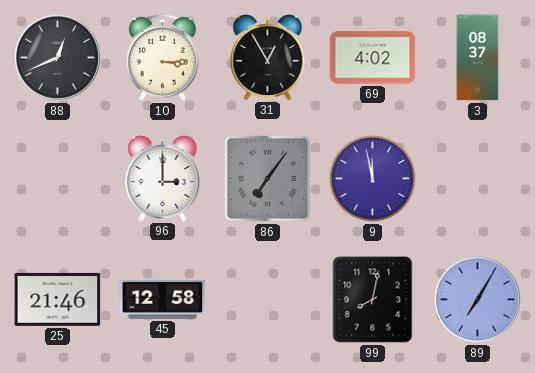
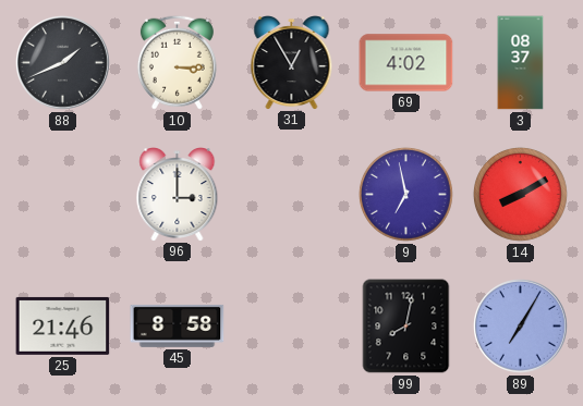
88: 12:41 -> 1:41 (63, 63)
86: 7:06 -> none (268, 179)
9: 11:58 -> 6:58 (405, 194)
14: none -> 8:10 (520, 194)
45: 12:58 -> 8:58 (178, 325)
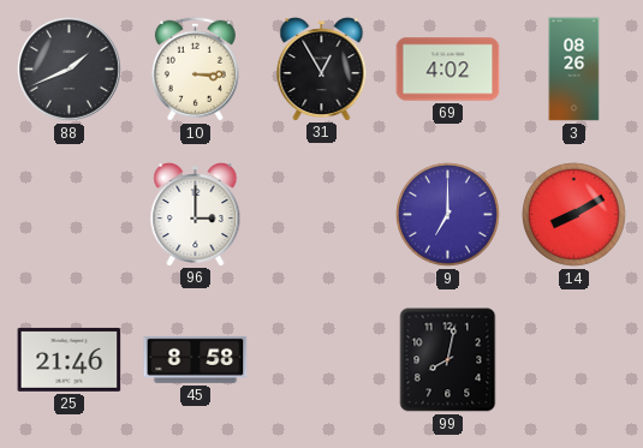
3: 08:37 -> 08:26 (574, 70)
9: 6:58 -> 7:00 (447, 214)
89: 7:05 -> none (521, 327)
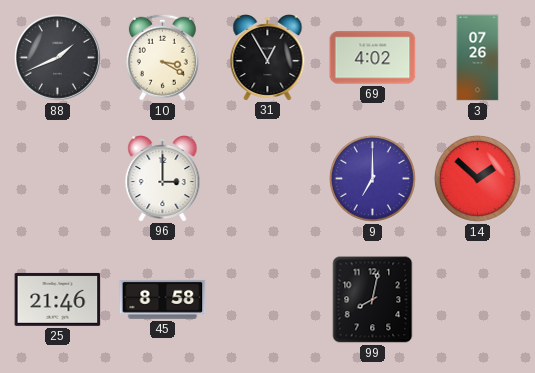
10: 3:15 -> 3:20 (162, 57)
3: 08:26 -> 07:26 (478, 58)
14: 8:10 -> 1:52 (477, 178)
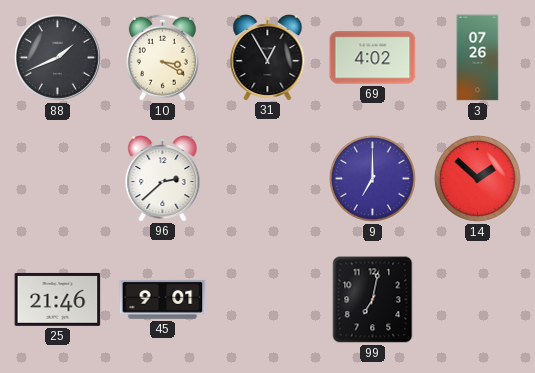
96: 3:00 -> 2:38 (163, 179)
45: 8:58 -> 9:01 (163, 299)
99: 8:02 -> 7:02 (373, 300)
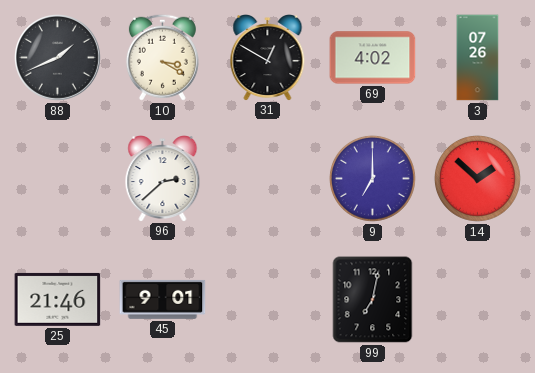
31: 12:55 -> 12:50 (268, 58)
